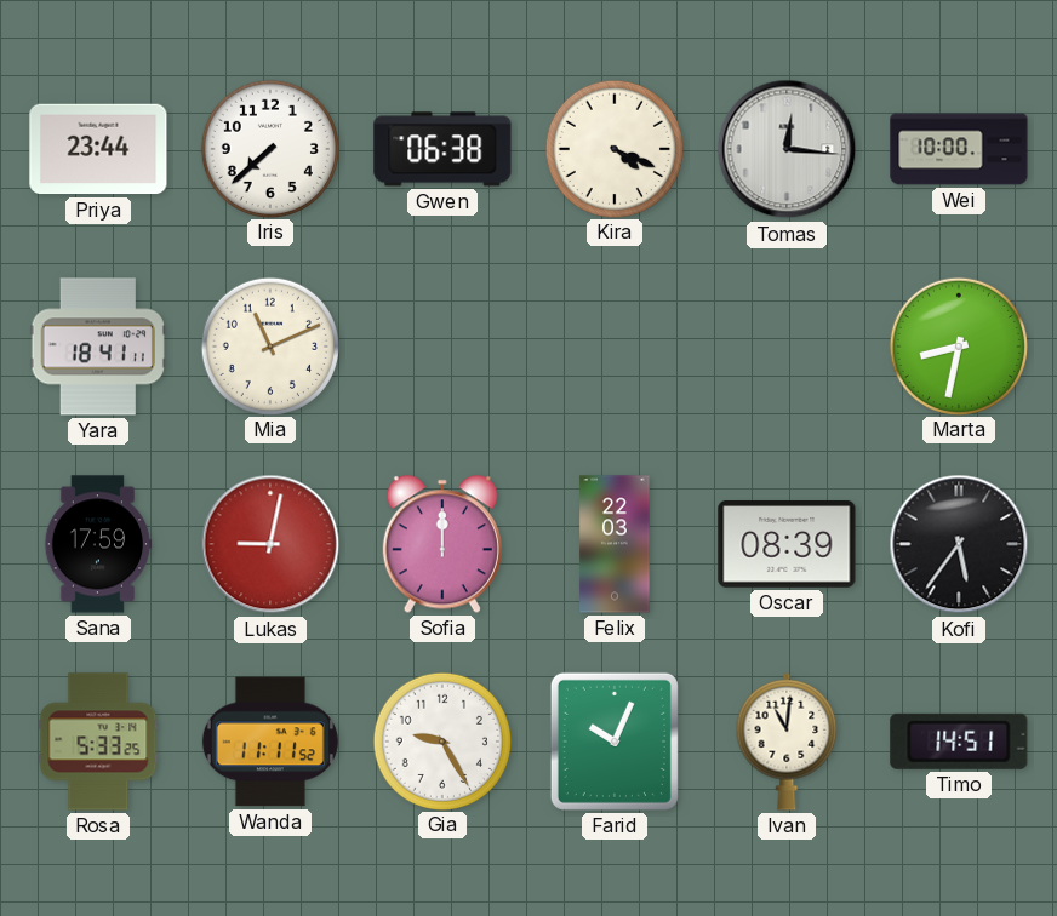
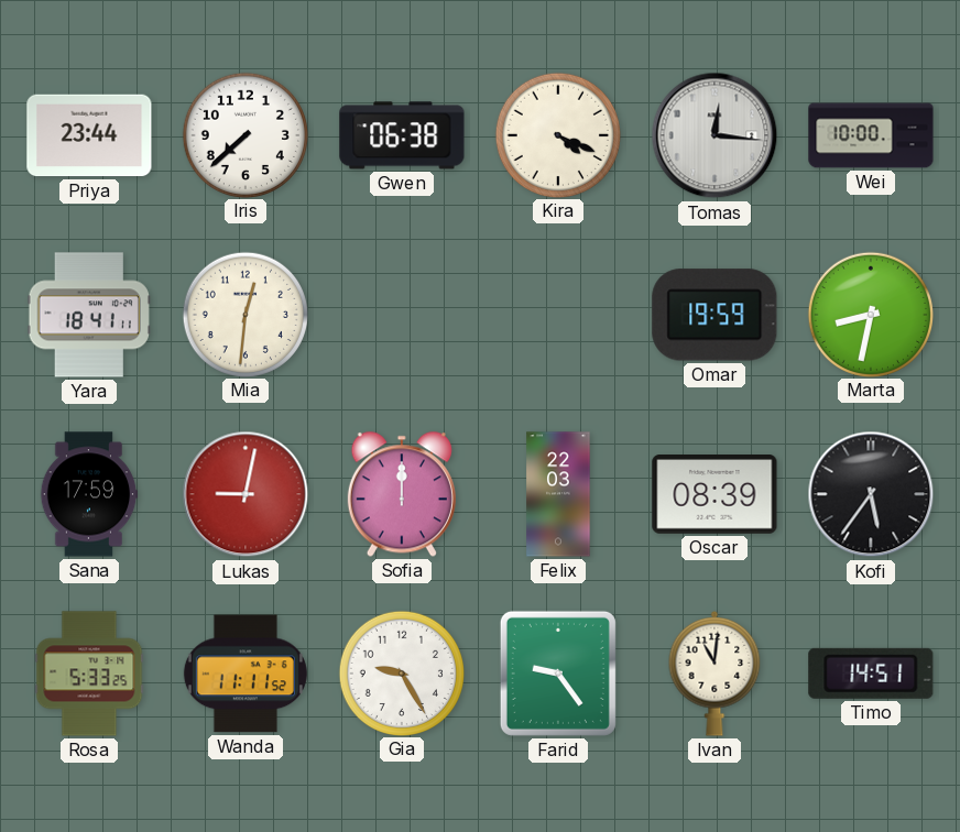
Mia: 11:11 -> 12:31 (244, 314)
Omar: none -> 19:59 (714, 315)
Farid: 10:04 -> 9:24 (558, 674)
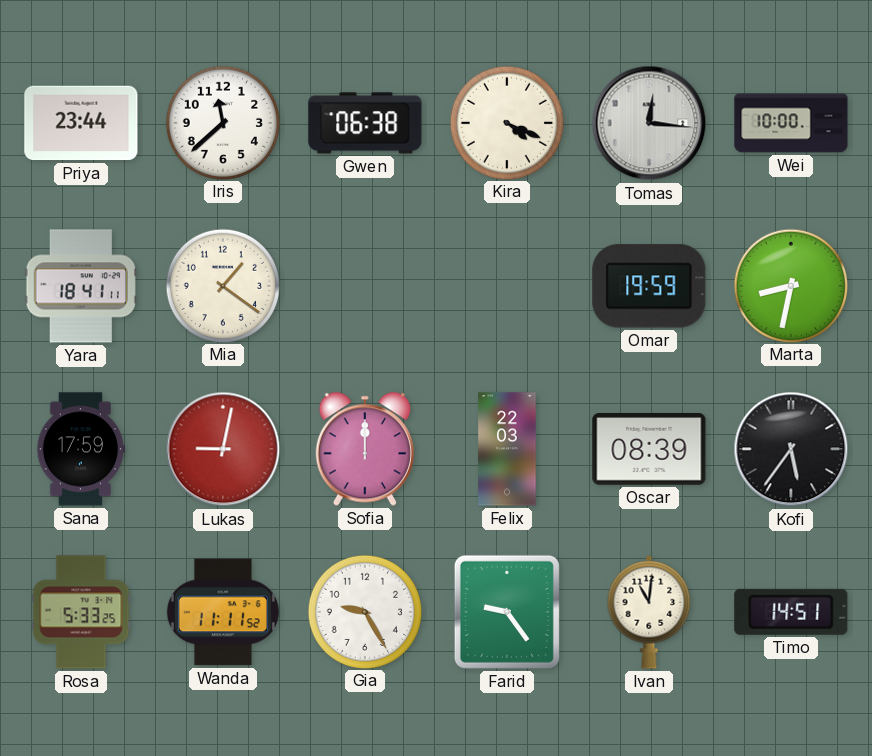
Iris: 7:38 -> 11:38 (222, 122)
Mia: 12:31 -> 1:21 (222, 285)
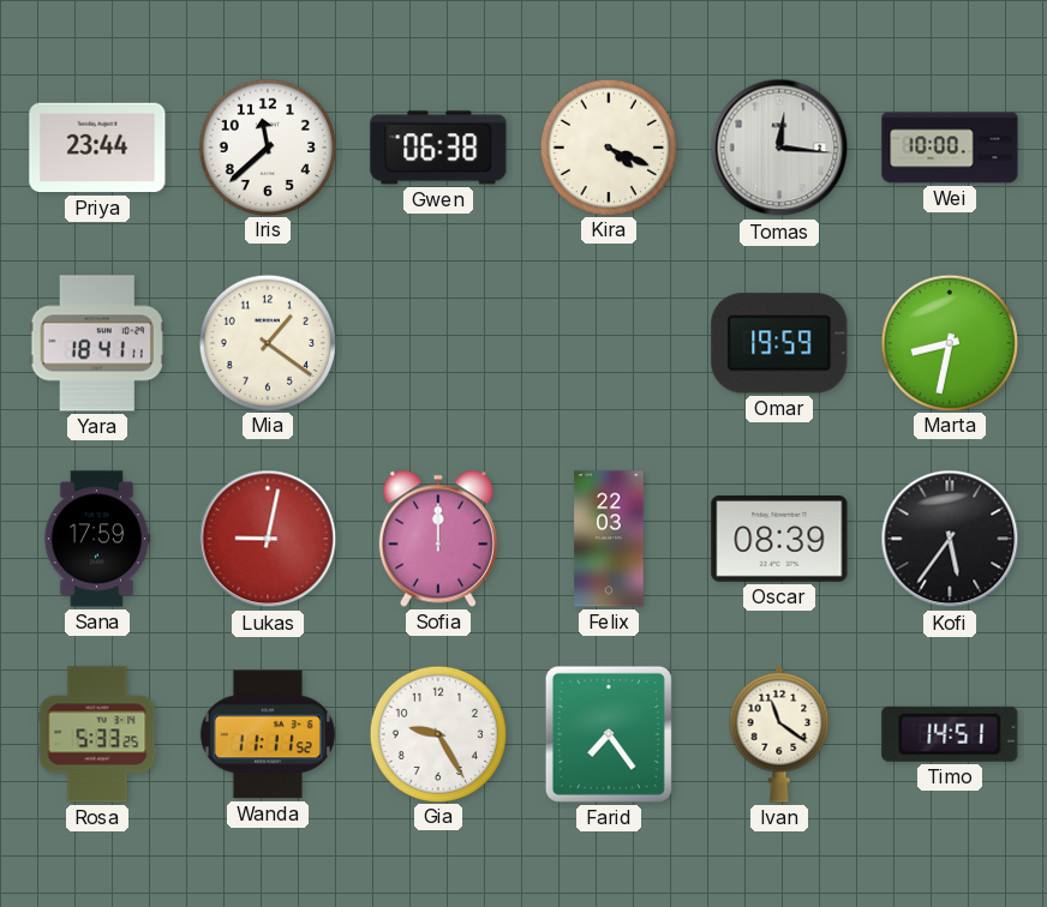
Farid: 9:24 -> 7:24 (609, 734)
Ivan: 11:01 -> 11:21 (779, 734)
